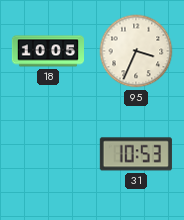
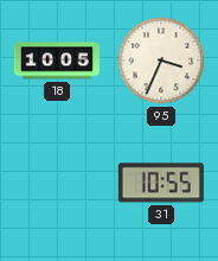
31: 10:53 -> 10:55 (161, 183)
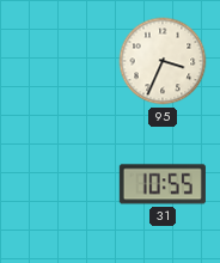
18: 10:05 -> none (56, 61)
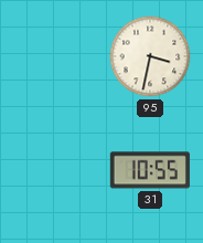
95: 3:34 -> 3:32 (150, 56)
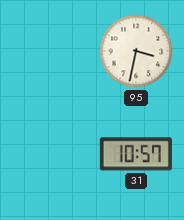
31: 10:55 -> 10:57 (136, 154)
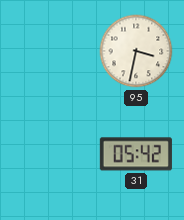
31: 10:57 -> 05:42 (136, 154)
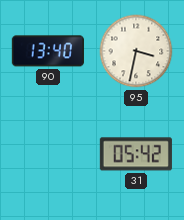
90: none -> 13:40 (48, 51)
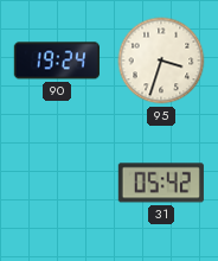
90: 13:40 -> 19:24 (57, 61)
95: 3:32 -> 3:33 (161, 61)
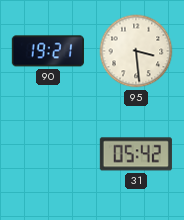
90: 19:24 -> 19:21 (48, 51)
95: 3:33 -> 3:29 (136, 51)
